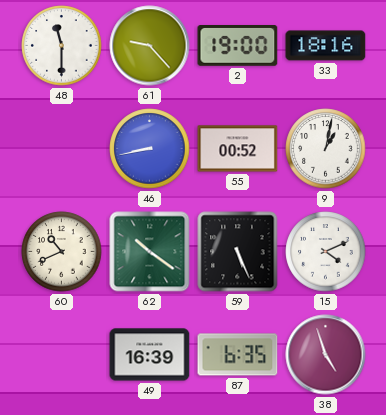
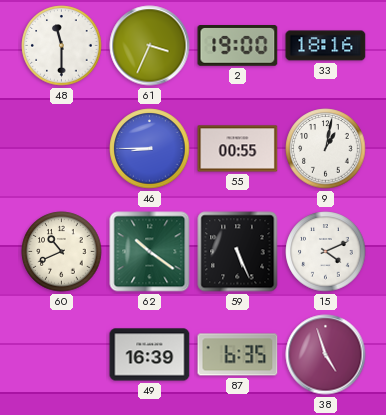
61: 9:23 -> 3:34 (150, 46)
46: 8:43 -> 8:45 (150, 149)
55: 00:52 -> 00:55 (238, 149)
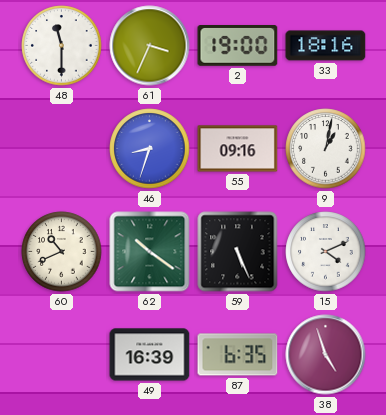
46: 8:45 -> 8:33 (150, 149)
55: 00:55 -> 09:16 (238, 149)
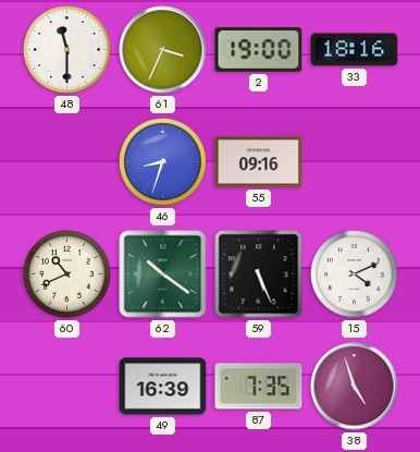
9: 1:02 -> none (326, 149)
87: 6:35 -> 7:35 (259, 387)
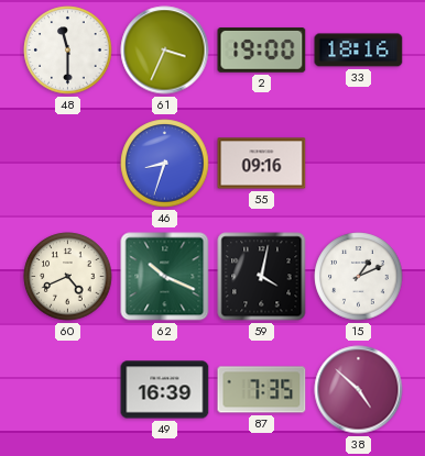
60: 10:41 -> 4:41 (68, 277)
62: 10:21 -> 10:19 (165, 277)
59: 5:26 -> 4:02 (262, 277)
15: 4:11 -> 1:11 (359, 277)
38: 4:57 -> 4:52 (359, 390)
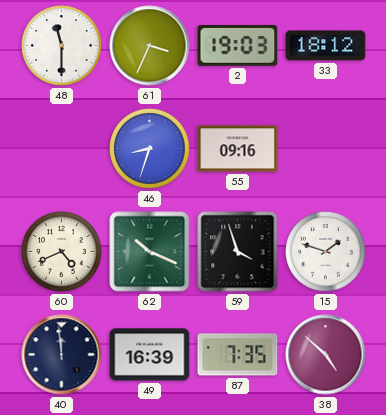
2: 19:00 -> 19:03 (238, 46)
33: 18:16 -> 18:12 (326, 46)
59: 4:02 -> 3:57 (238, 252)
15: 1:11 -> 1:48 (326, 252)
40: none -> 11:59 (62, 355)
